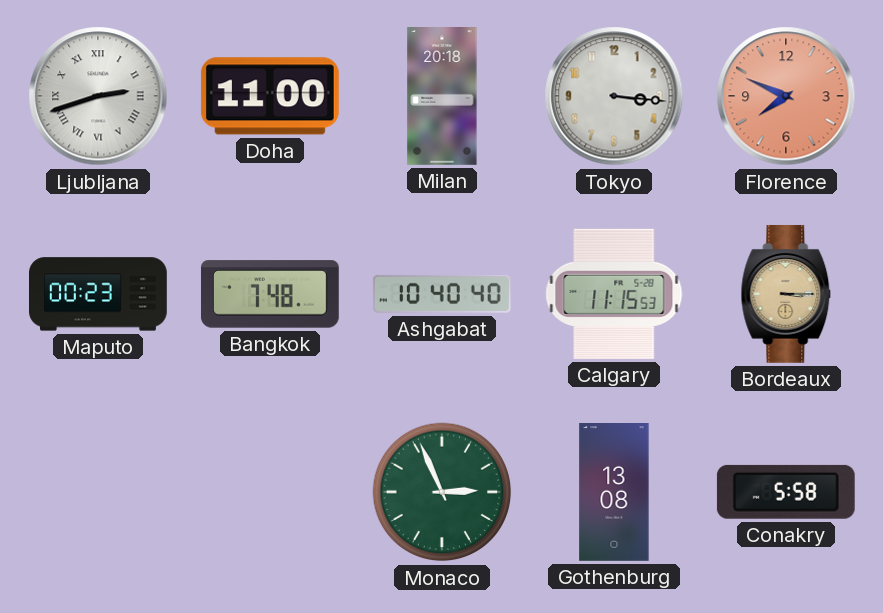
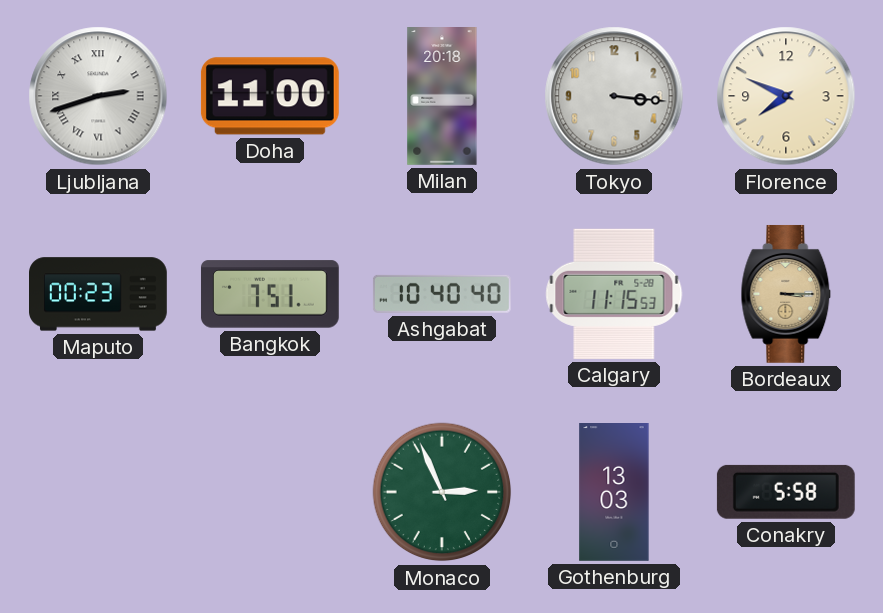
Florence dial: salmon -> cream (786, 96)
Bangkok: 7:48 -> 7:51 (270, 294)
Gothenburg: 13:08 -> 13:03 (614, 493)
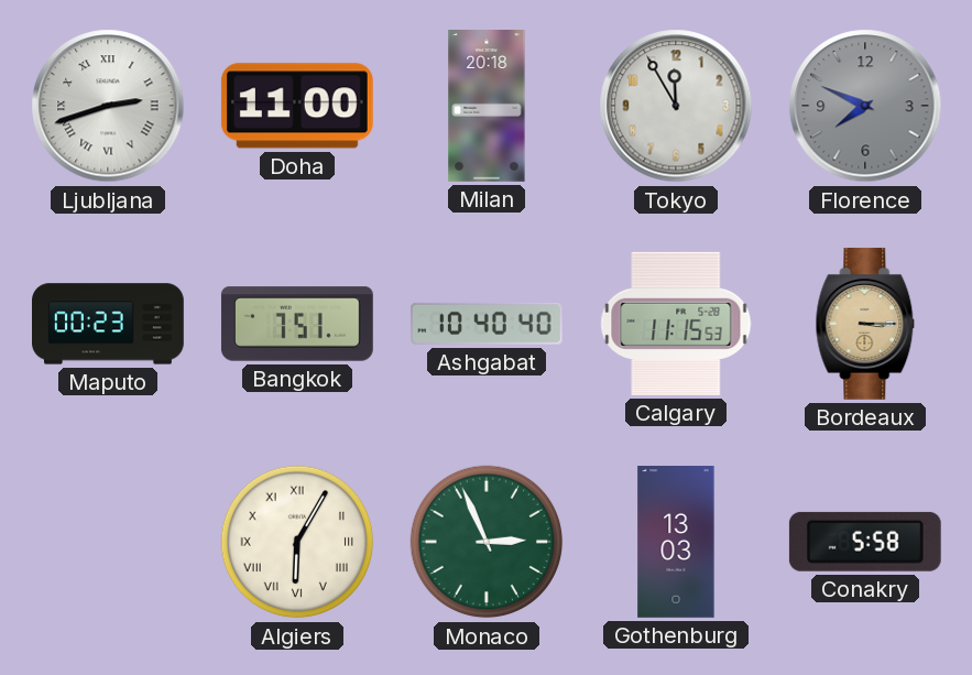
Tokyo: 3:16 -> 11:55 (676, 106)
Florence dial: cream -> grey (865, 106)
Algiers: none -> 6:05 (297, 542)
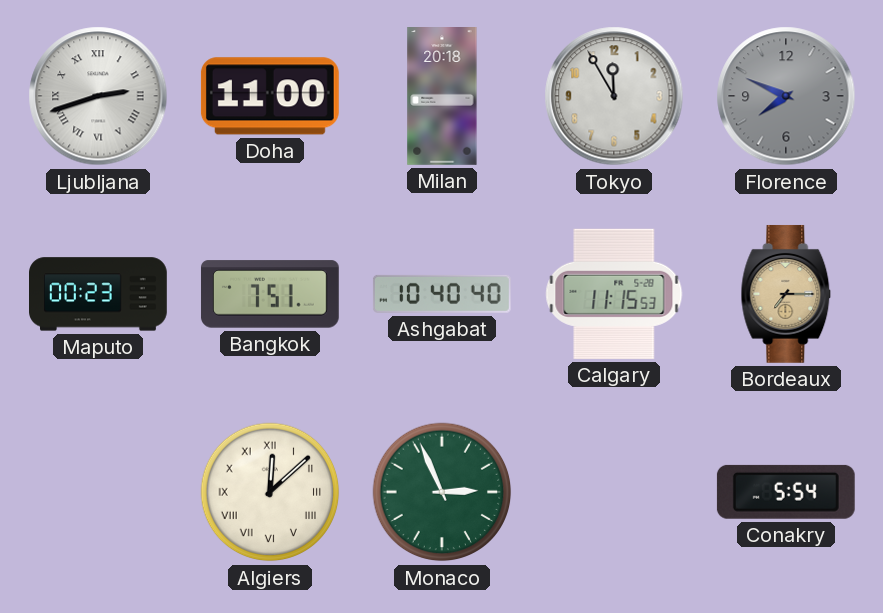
Bordeaux: 3:15 -> 7:15 (786, 294)
Algiers: 6:05 -> 12:08 (270, 492)
Gothenburg: 13:03 -> none (676, 543)
Conakry: 5:58 -> 5:54 (786, 492)
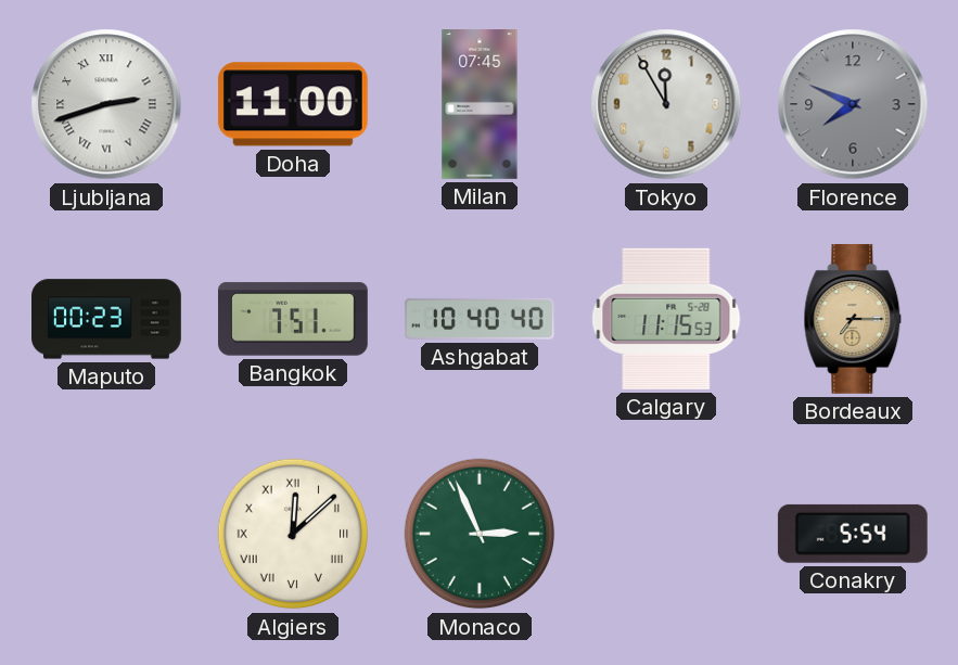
Milan: 20:18 -> 07:45 (480, 105)
